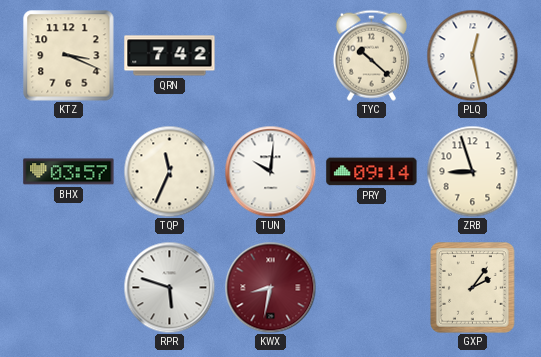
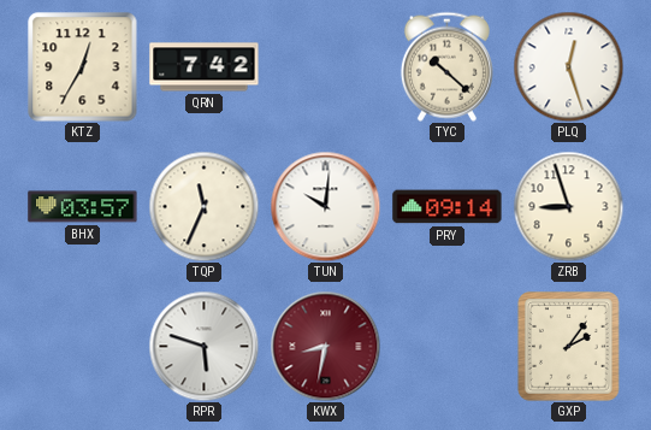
KTZ: 3:19 -> 12:35 (83, 67)
PLQ: 12:28 -> 12:27 (568, 66)
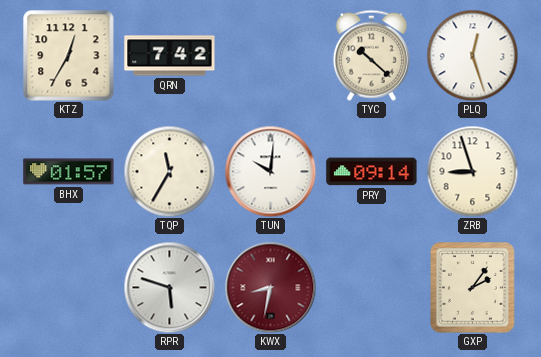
BHX: 03:57 -> 01:57 (69, 172)
TQP: 11:34 -> 11:35 (169, 171)
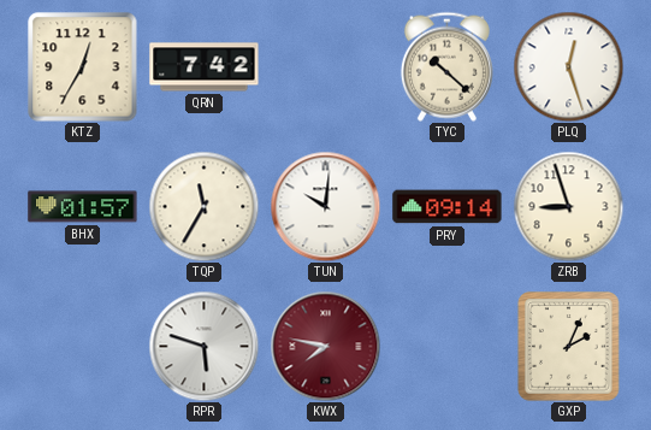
KWX: 8:32 -> 7:47 (325, 346)
GXP: 2:06 -> 2:04 (569, 347)
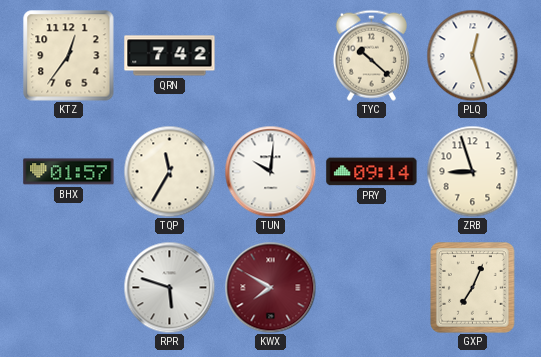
KTZ: 12:35 -> 12:36 (69, 56)
KWX: 7:47 -> 7:50 (270, 287)
GXP: 2:04 -> 7:04 (473, 288)
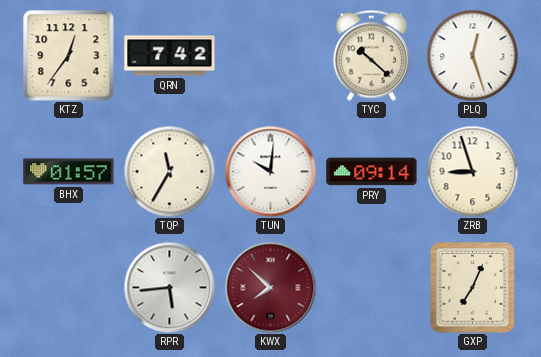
RPR: 5:48 -> 5:44 (169, 287)
KWX: 7:50 -> 7:52 (270, 287)
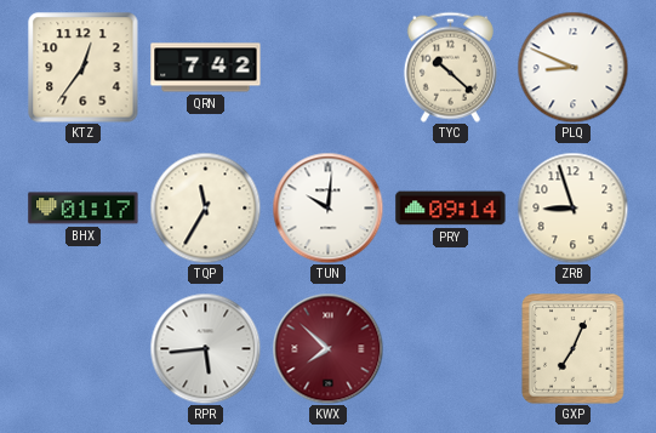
PLQ: 12:27 -> 8:49 (572, 67)
BHX: 01:57 -> 01:17 (84, 209)
